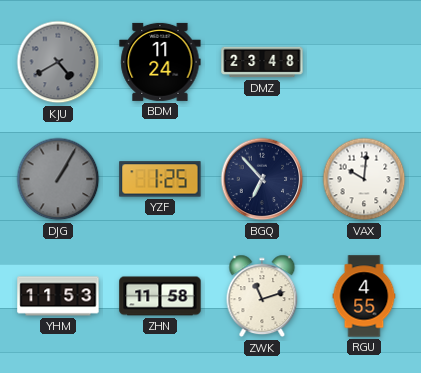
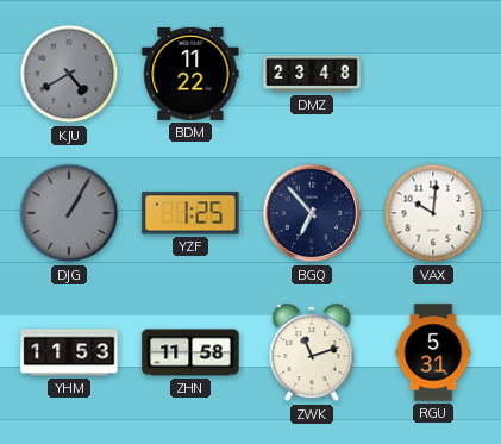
BDM: 11:24 -> 11:22 (190, 74)
RGU: 4:55 -> 5:31 (433, 352)
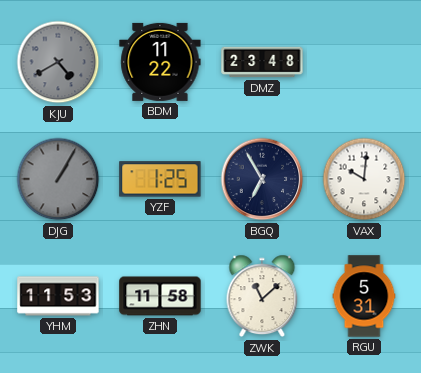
BGQ: 6:53 -> 6:55 (262, 179)
ZWK: 11:12 -> 11:08 (262, 296)
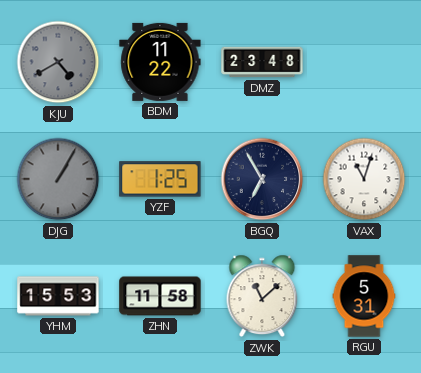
VAX: 10:01 -> 11:03 (364, 179)
YHM: 11:53 -> 15:53 (58, 296)
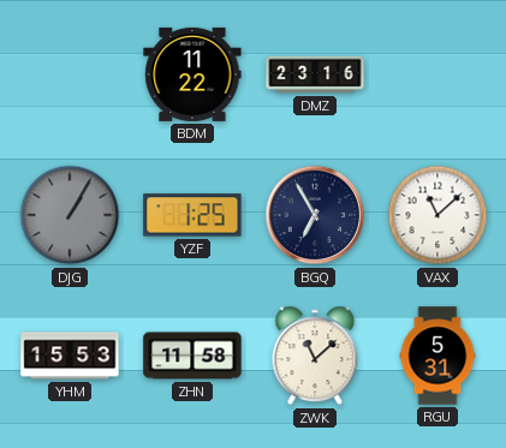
KJU: 4:40 -> none (58, 62)
DMZ: 23:48 -> 23:16 (315, 74)
VAX: 11:03 -> 11:08 (437, 215)
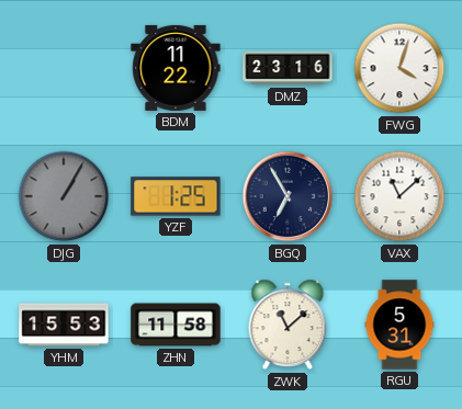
FWG: none -> 4:03 (399, 68)
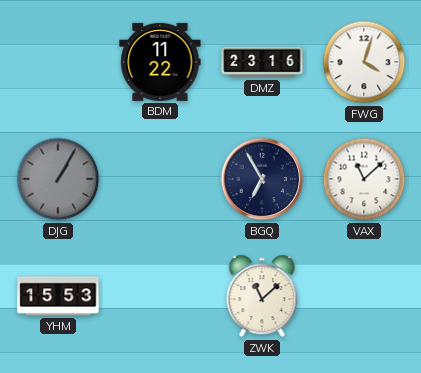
YZF: 1:25 -> none (176, 196)
ZHN: 11:58 -> none (176, 325)
RGU: 5:31 -> none (399, 325)
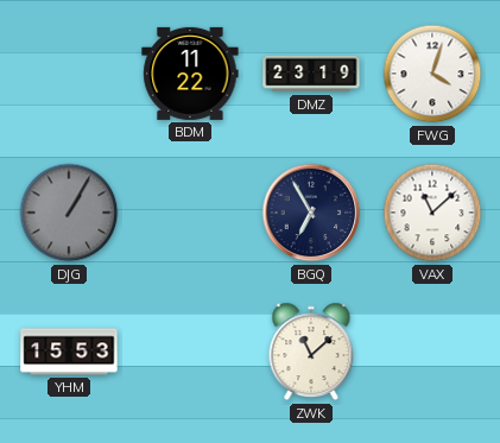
DMZ: 23:16 -> 23:19 (311, 74)
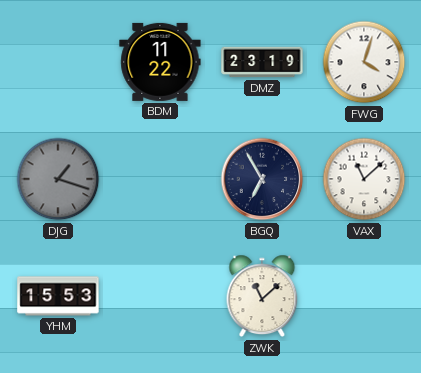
DJG: 1:05 -> 1:18 (58, 179)
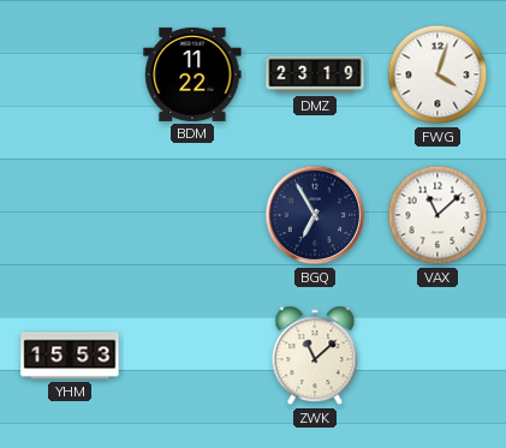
DJG: 1:18 -> none (58, 179)
